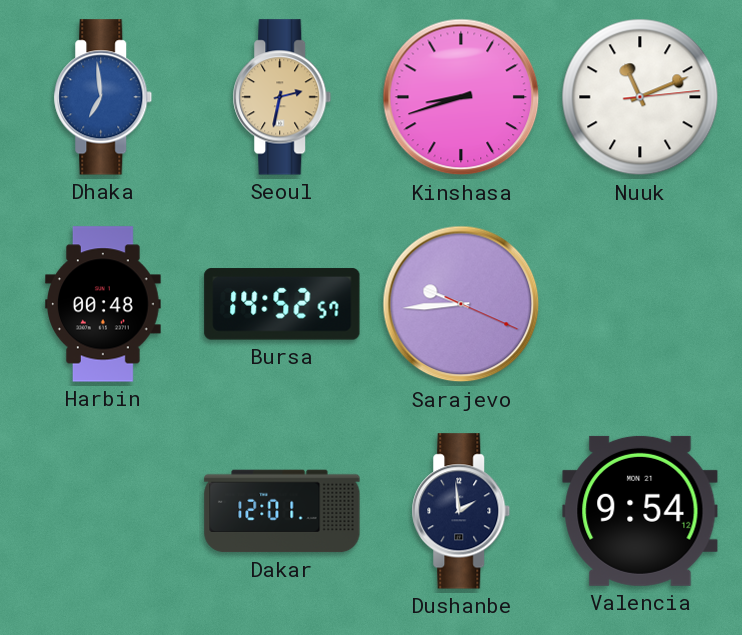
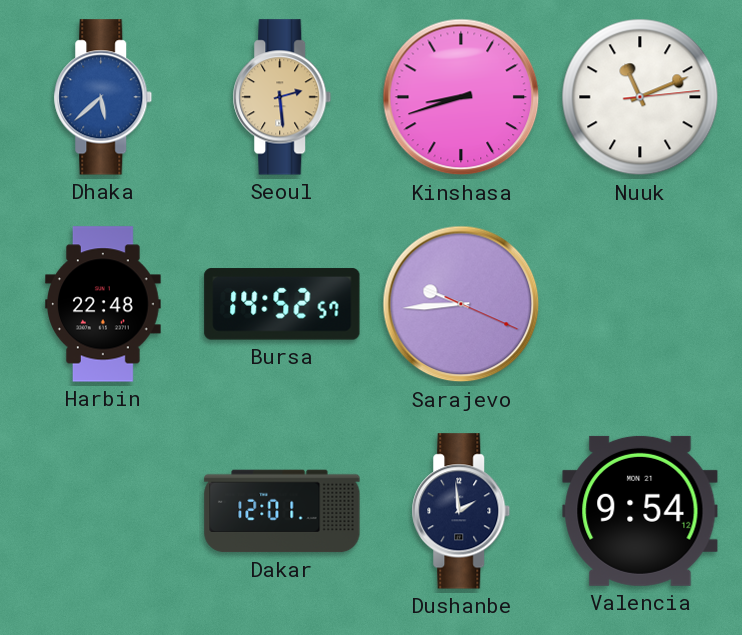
Dhaka: 6:59 -> 5:38 (103, 97)
Seoul: 2:32 -> 2:29 (282, 97)
Harbin: 00:48 -> 22:48 (104, 304)
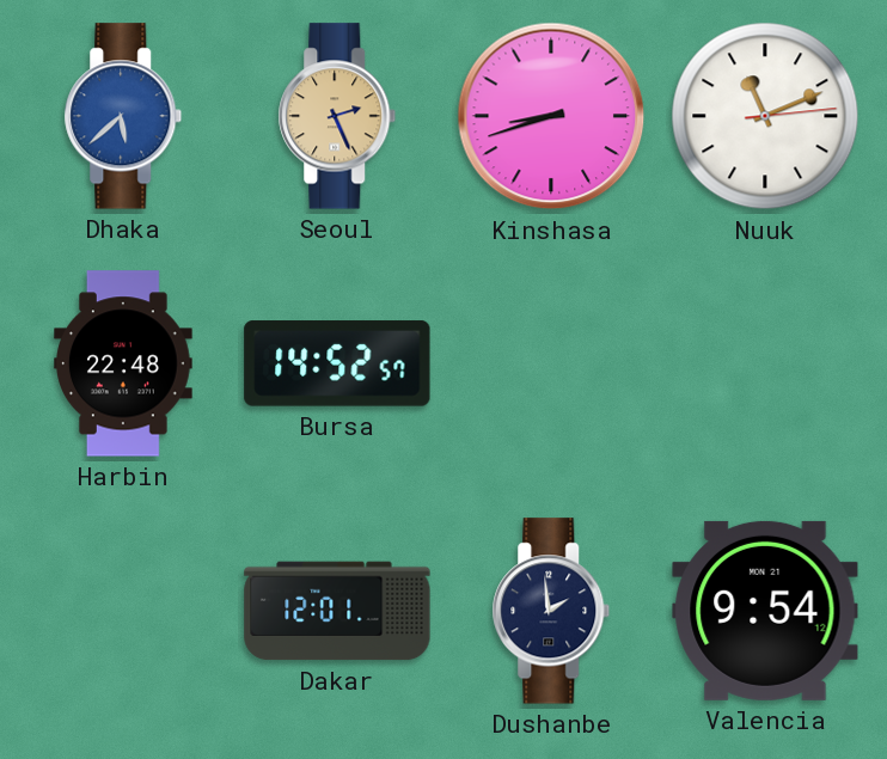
Seoul: 2:29 -> 2:26 (337, 116)
Sarajevo: 9:44 -> none (461, 304)
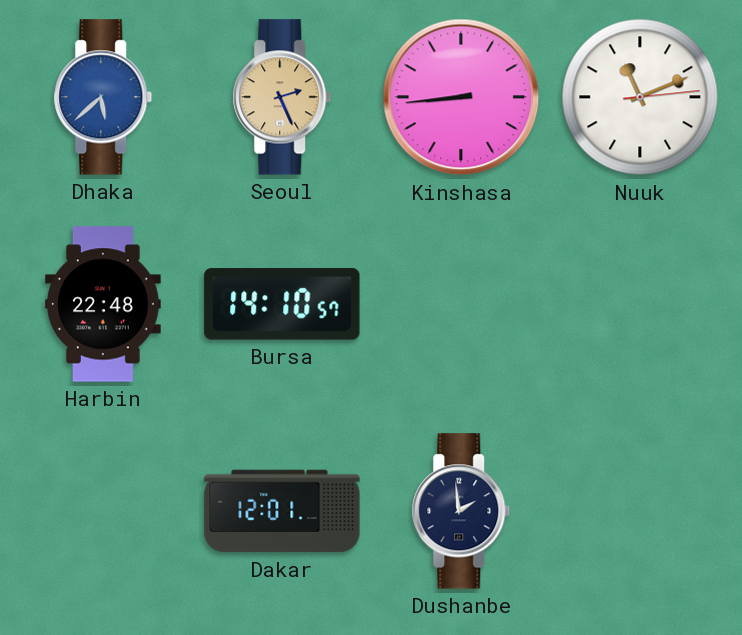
Kinshasa: 8:42 -> 8:44 (461, 97)
Bursa: 14:52 -> 14:10 (282, 304)
Valencia: 9:54 -> none (765, 611)
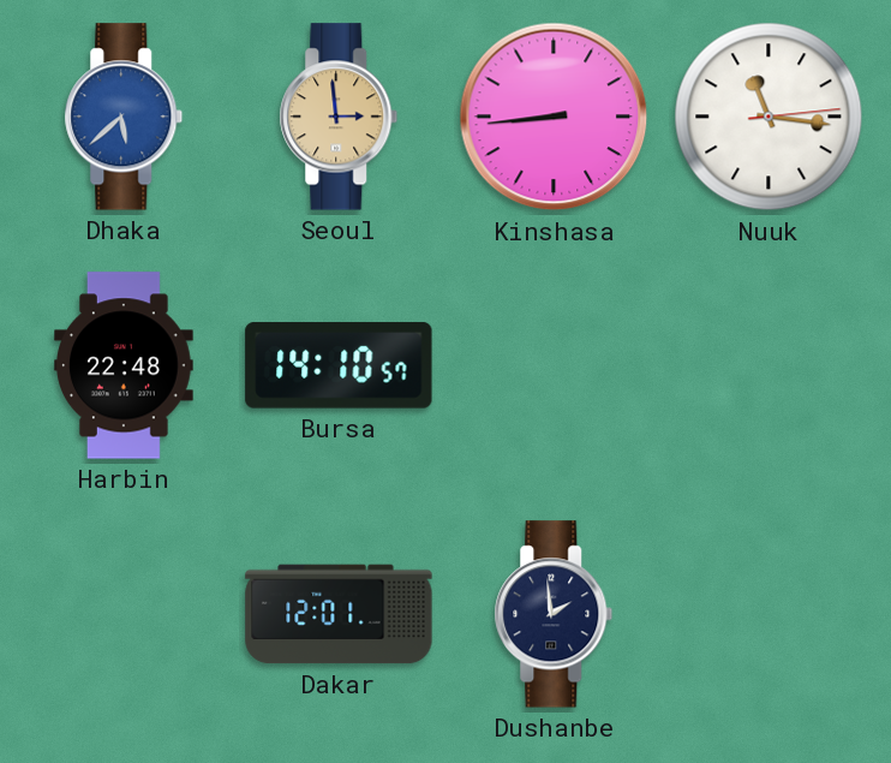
Seoul: 2:26 -> 2:59 (339, 117)
Nuuk: 11:11 -> 11:16 (769, 117)
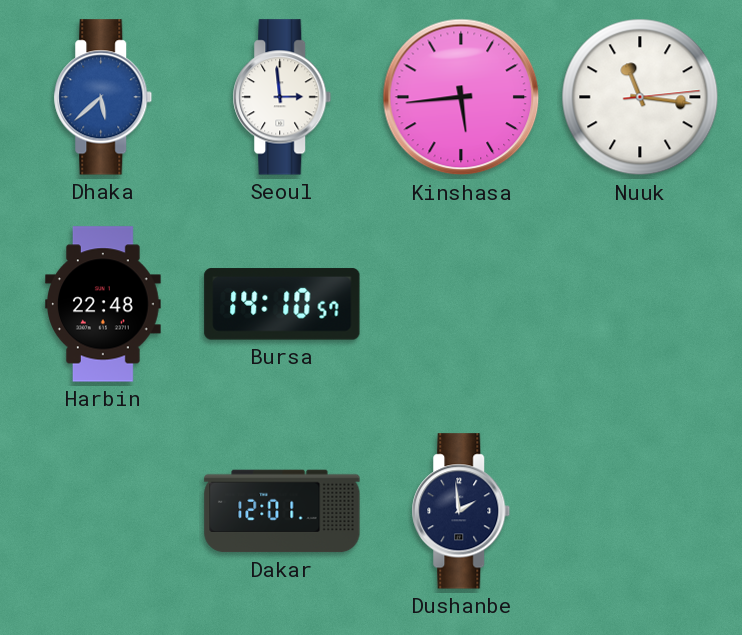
Seoul dial: champagne -> white (282, 97)
Kinshasa: 8:44 -> 5:44 (461, 97)
